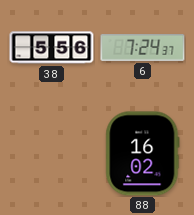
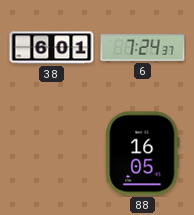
38: 5:56 -> 6:01 (52, 48)
88: 16:02 -> 16:05 (143, 154)
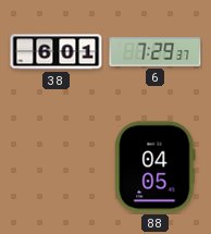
6: 7:24 -> 7:29 (156, 51)
88: 16:05 -> 04:05 (156, 168)
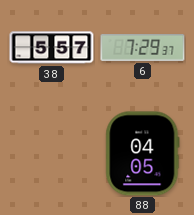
38: 6:01 -> 5:57 (52, 48)
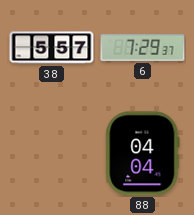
88: 04:05 -> 04:04 (143, 154)
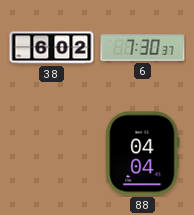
38: 5:57 -> 6:02 (52, 48)
6: 7:29 -> 7:30 (143, 47)
